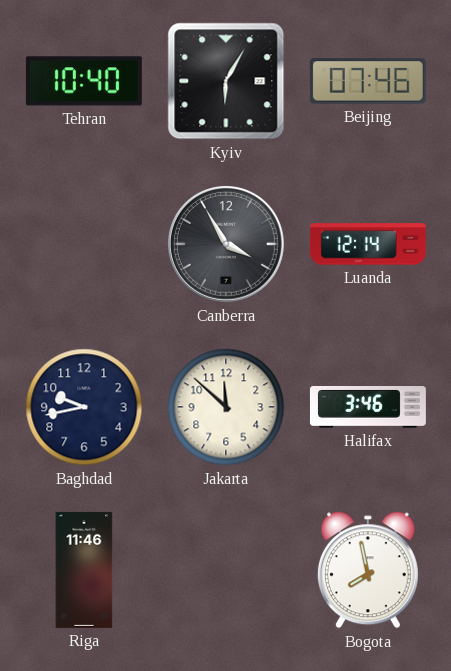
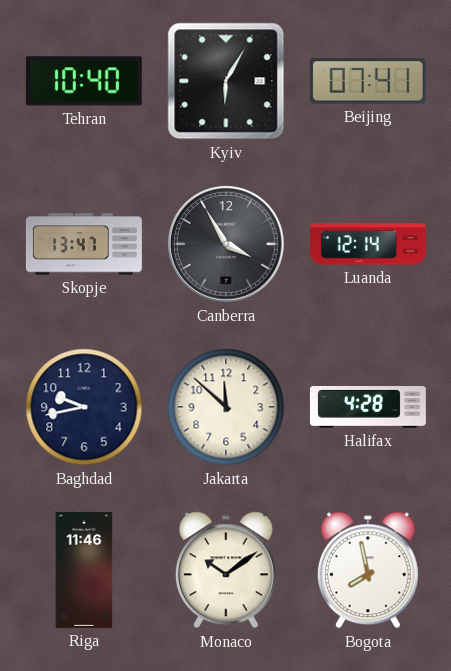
Beijing: 07:46 -> 07:41 (368, 81)
Skopje: none -> 13:47 (84, 244)
Halifax: 3:46 -> 4:28 (368, 408)
Monaco: none -> 10:09 (226, 570)
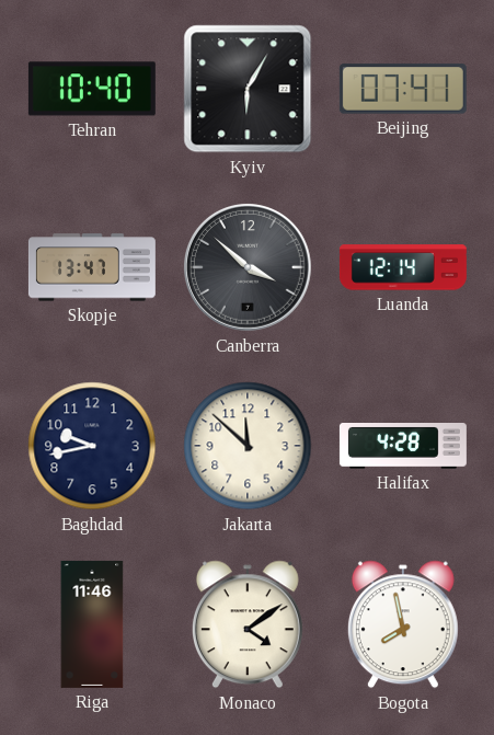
Canberra: 3:55 -> 3:52 (249, 268)
Monaco: 10:09 -> 4:09 (248, 624)
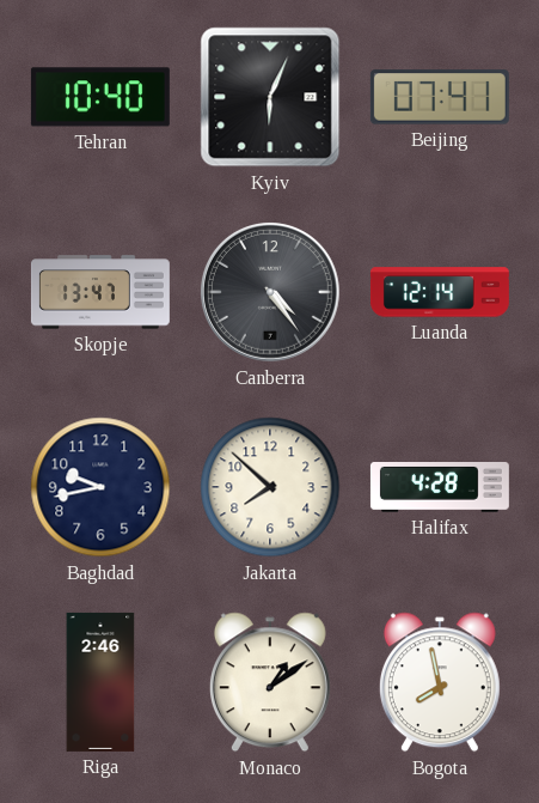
Kyiv: 6:05 -> 6:04 (270, 97)
Canberra: 3:52 -> 4:24 (271, 293)
Jakarta: 11:52 -> 7:52 (270, 487)
Riga: 11:46 -> 2:46 (100, 682)
Monaco: 4:09 -> 1:09 (270, 682)
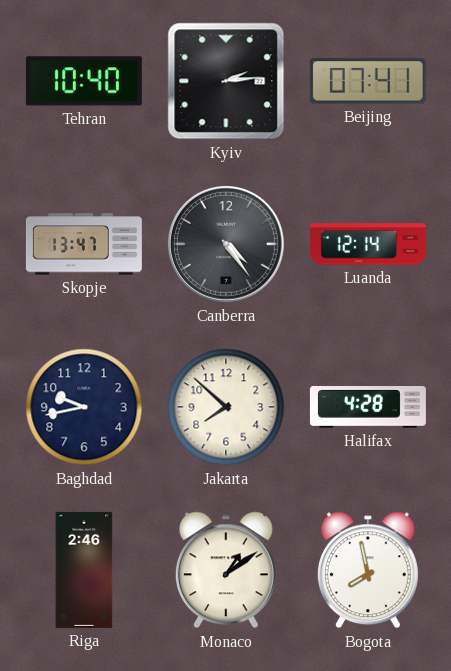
Kyiv: 6:04 -> 2:14 (226, 81)
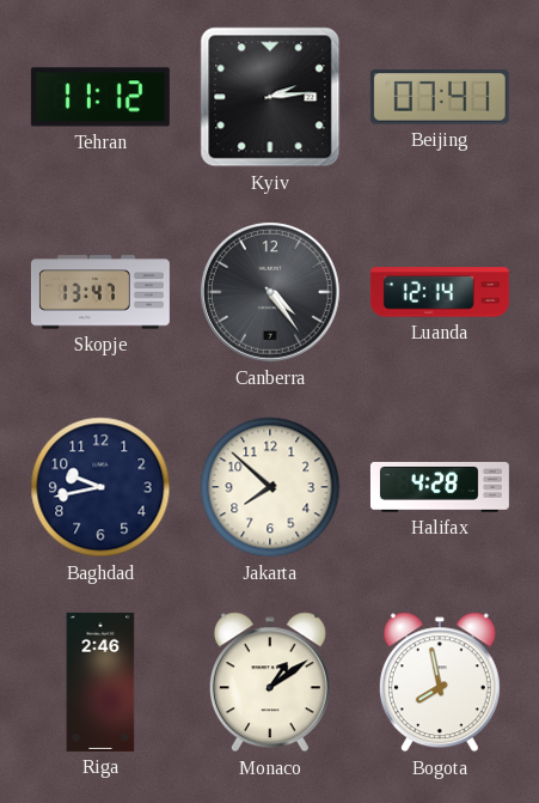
Tehran: 10:40 -> 11:12 (100, 97)
